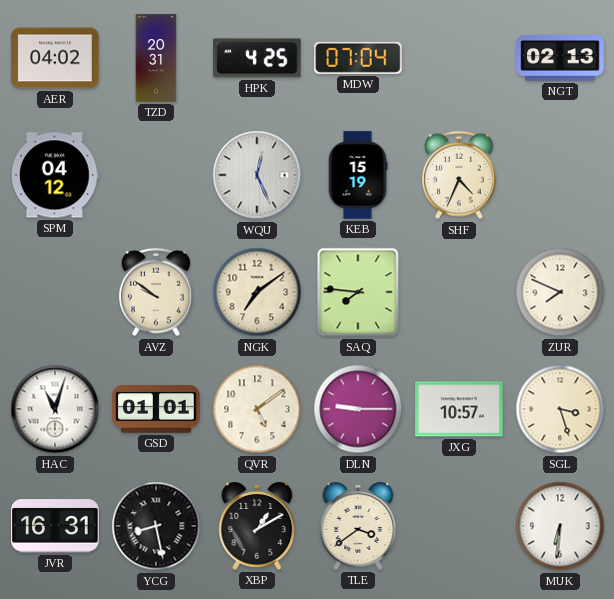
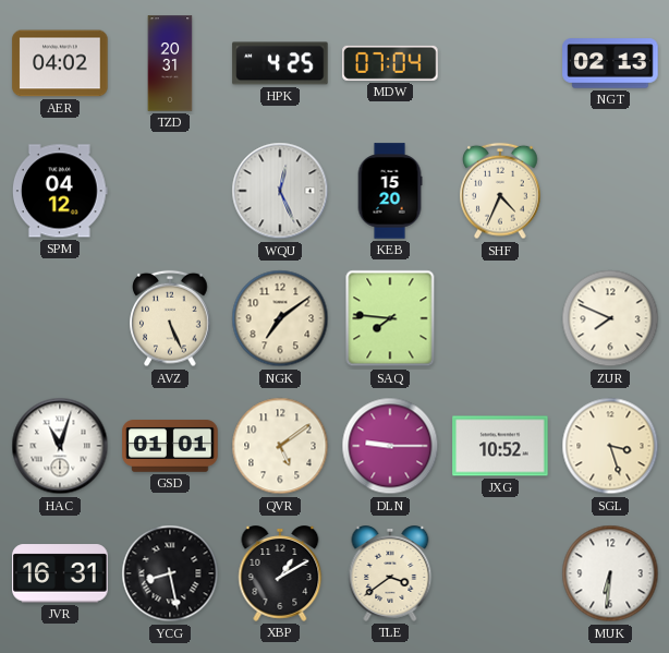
KEB: 15:19 -> 15:20 (390, 191)
AVZ: 9:51 -> 5:26 (170, 318)
JXG: 10:57 -> 10:52 (500, 446)
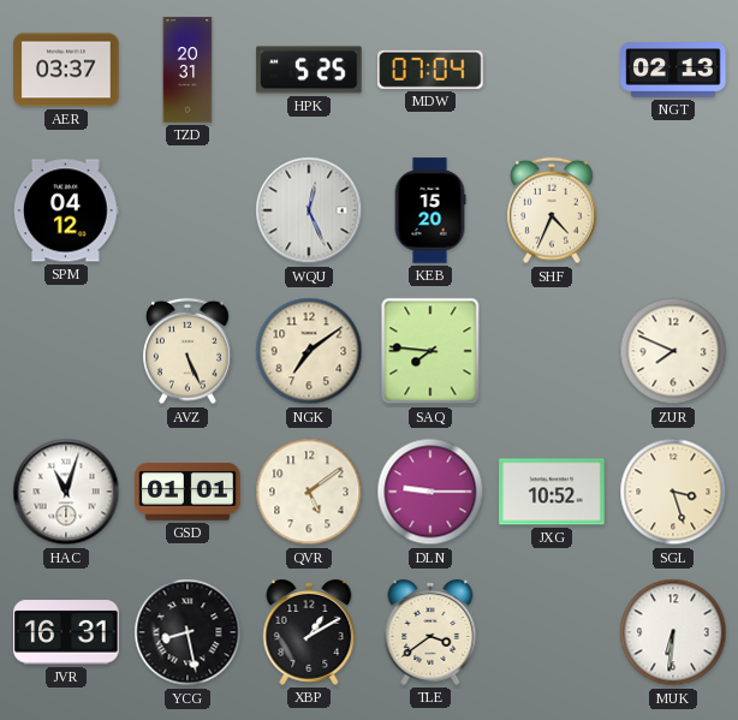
AER: 04:02 -> 03:37 (66, 70)
HPK: 4:25 -> 5:25 (309, 70)
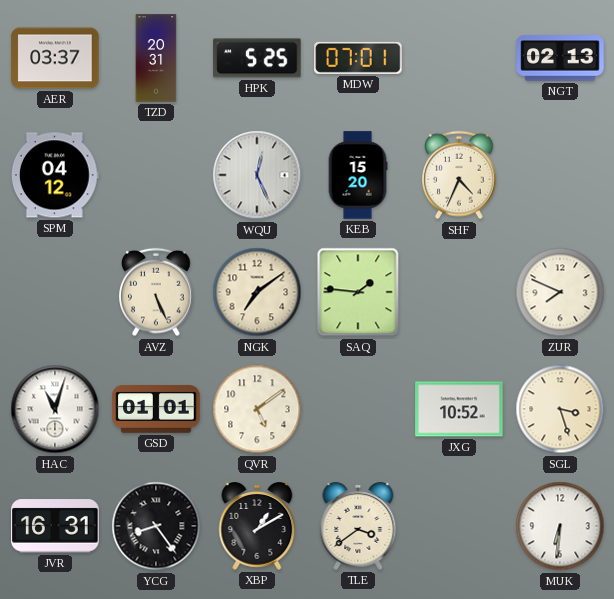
MDW: 07:04 -> 07:01 (358, 58)
SAQ: 7:46 -> 1:46 (358, 292)
DLN: 9:15 -> none (430, 492)
YCG: 8:28 -> 8:24 (156, 526)
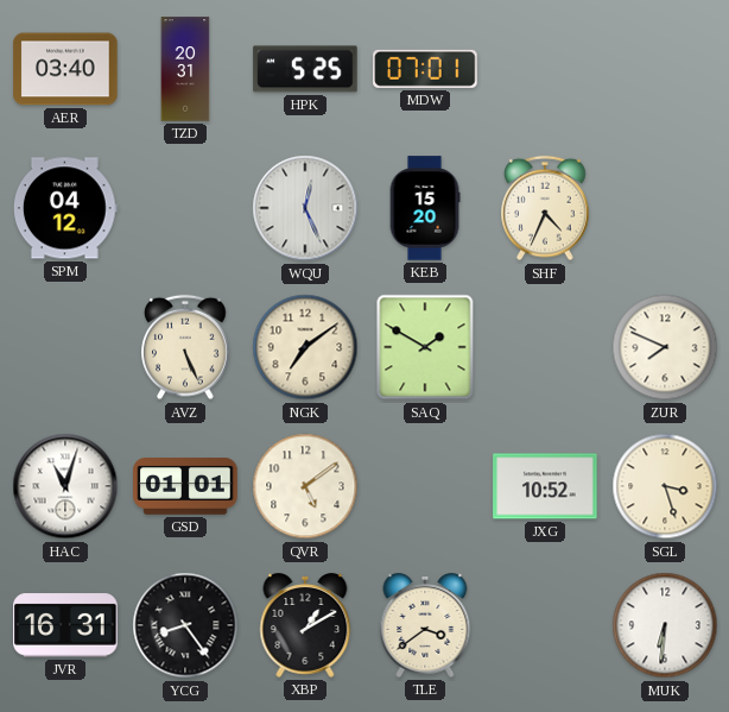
AER: 03:37 -> 03:40 (65, 69)
NGT: 02:13 -> none (560, 58)
SAQ: 1:46 -> 1:50 (425, 347)
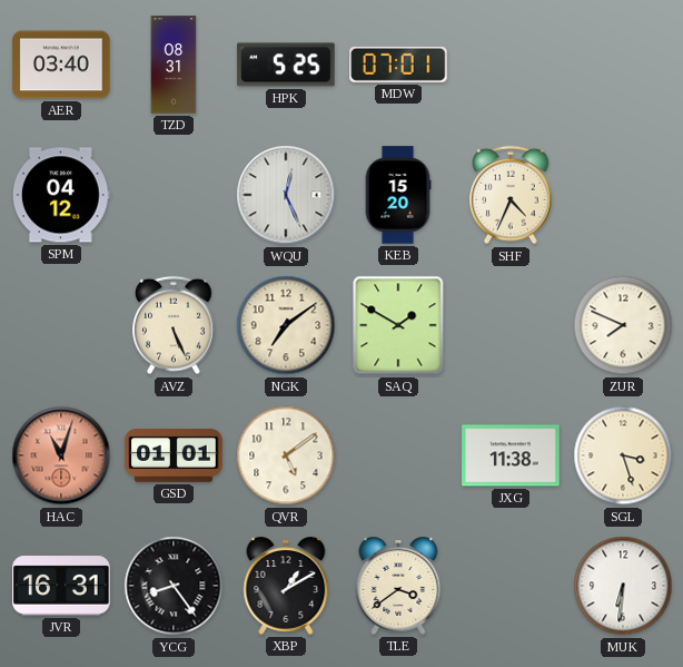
TZD: 20:31 -> 08:31 (174, 65)
HAC dial: white -> salmon (61, 455)
JXG: 10:52 -> 11:38 (511, 455)
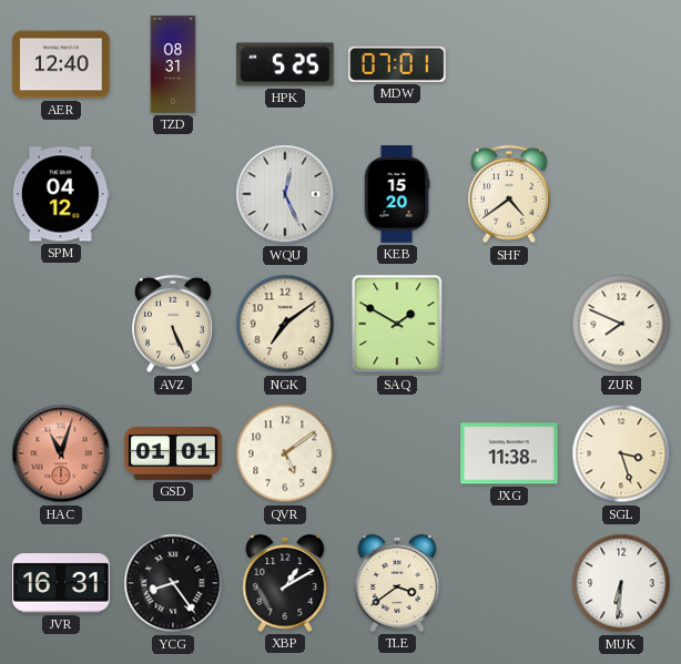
AER: 03:40 -> 12:40 (61, 64)
SHF: 4:34 -> 4:39 (509, 194)
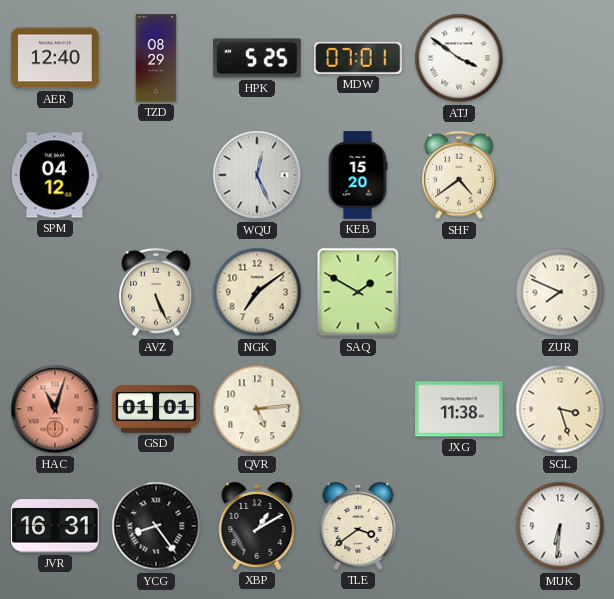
TZD: 08:31 -> 08:29 (156, 58)
ATJ: none -> 3:51 (459, 58)
QVR: 5:09 -> 5:14 (257, 409)
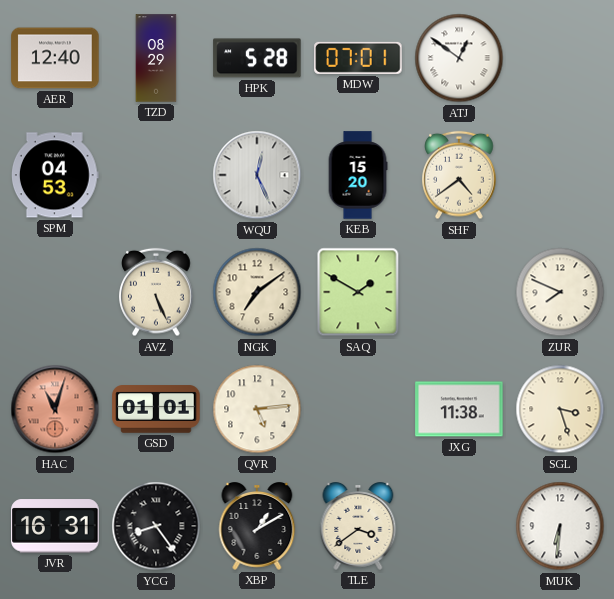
HPK: 5:25 -> 5:28 (257, 58)
ATJ: 3:51 -> 12:51 (459, 58)
SPM: 04:12 -> 04:53 (55, 175)
